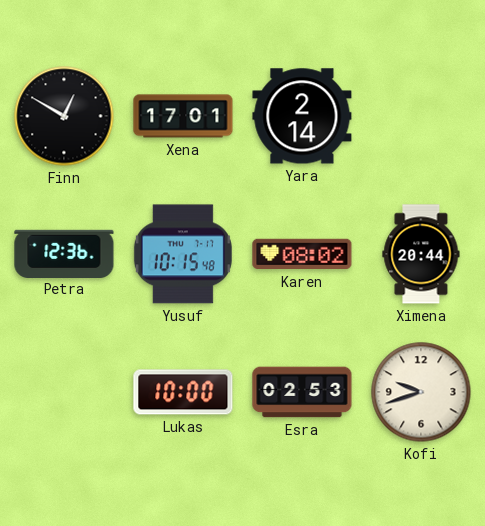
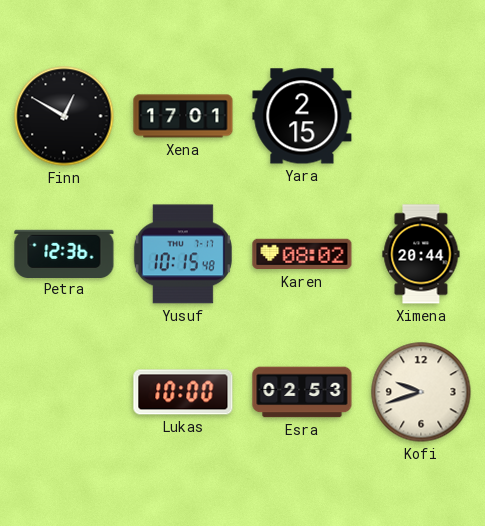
Yara: 2:14 -> 2:15 (302, 116)
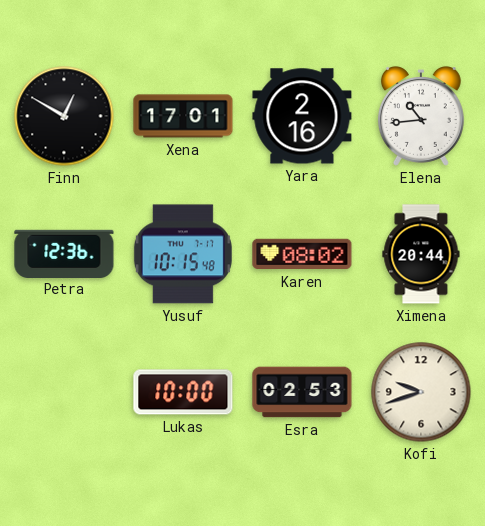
Yara: 2:15 -> 2:16 (302, 116)
Elena: none -> 10:44 (421, 116)
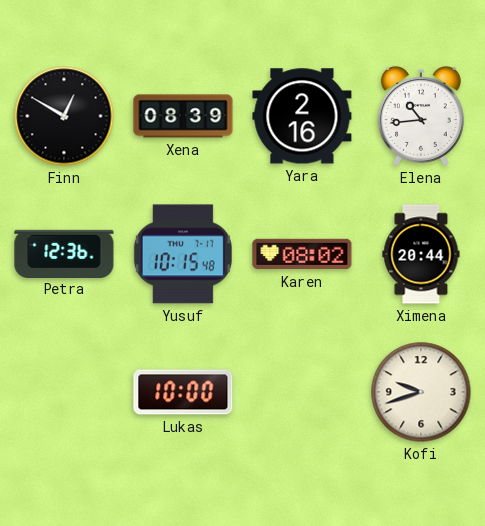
Xena: 17:01 -> 08:39 (183, 116)
Esra: 02:53 -> none (302, 392)
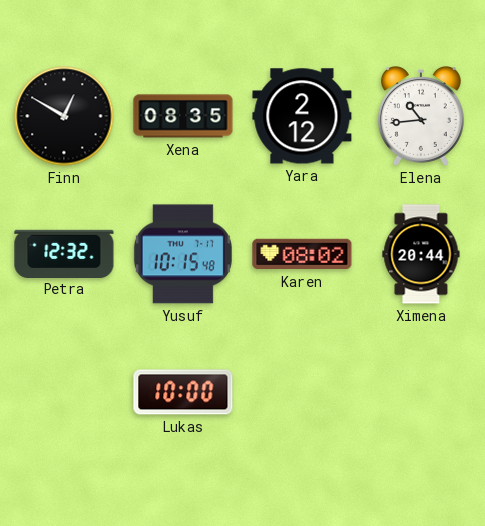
Xena: 08:39 -> 08:35 (183, 116)
Yara: 2:16 -> 2:12 (302, 116)
Petra: 12:36 -> 12:32 (64, 253)
Kofi: 9:42 -> none (421, 392)
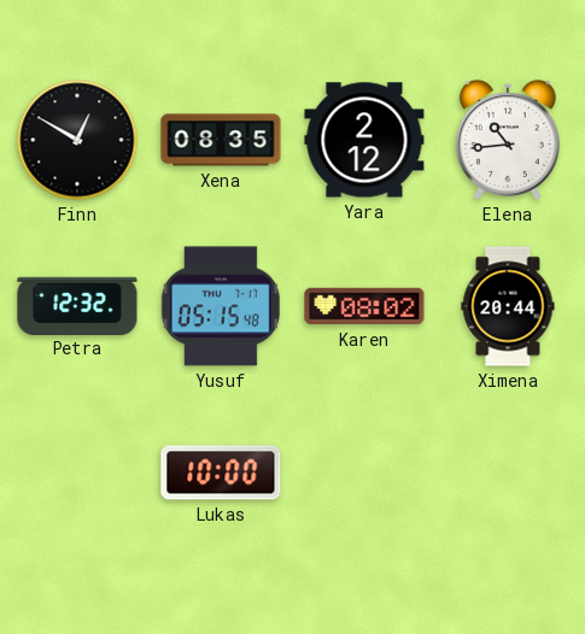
Yusuf: 10:15 -> 05:15 (221, 306)
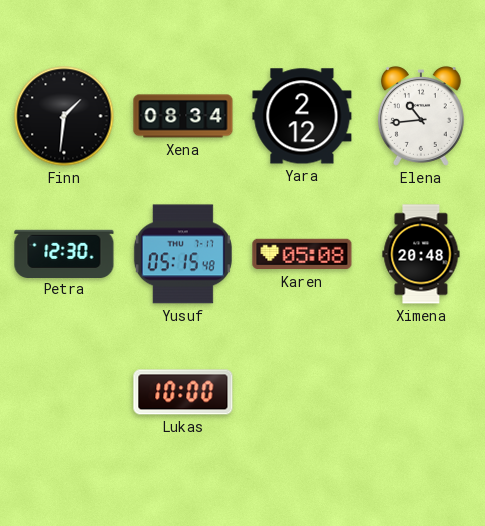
Finn: 12:50 -> 1:31 (64, 116)
Xena: 08:35 -> 08:34 (183, 116)
Petra: 12:32 -> 12:30 (64, 253)
Karen: 08:02 -> 05:08 (302, 254)
Ximena: 20:44 -> 20:48 (421, 254)
